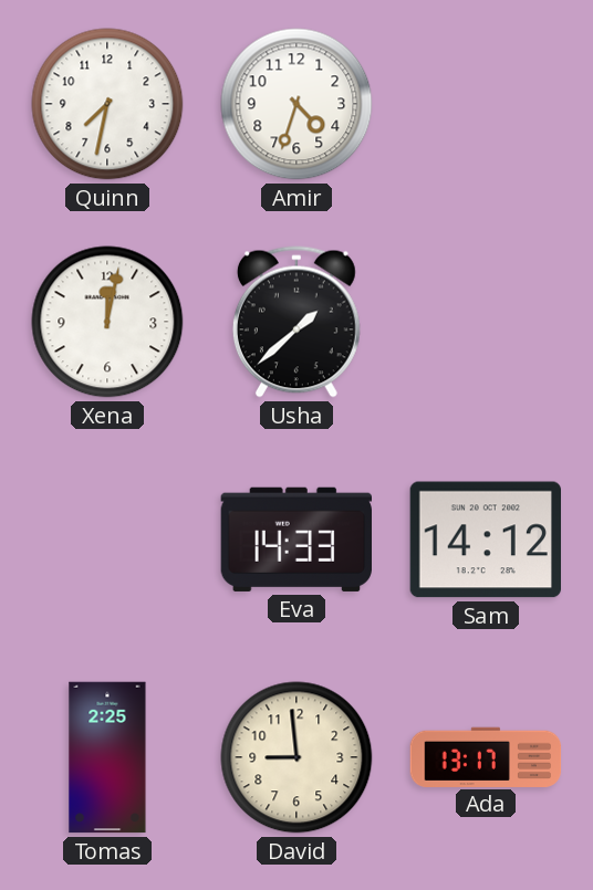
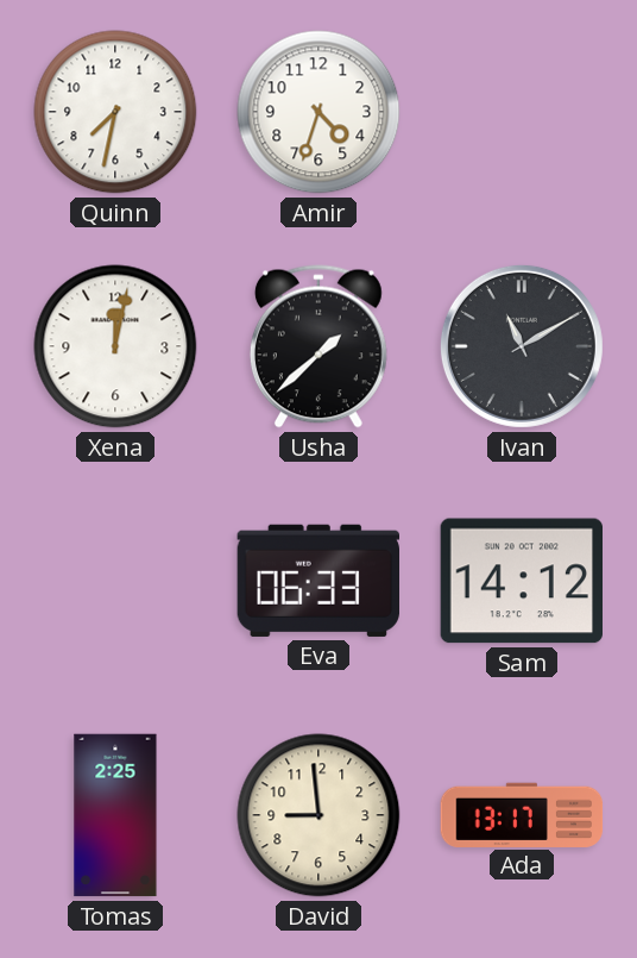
Ivan: none -> 11:10 (522, 346)
Eva: 14:33 -> 06:33 (317, 581)
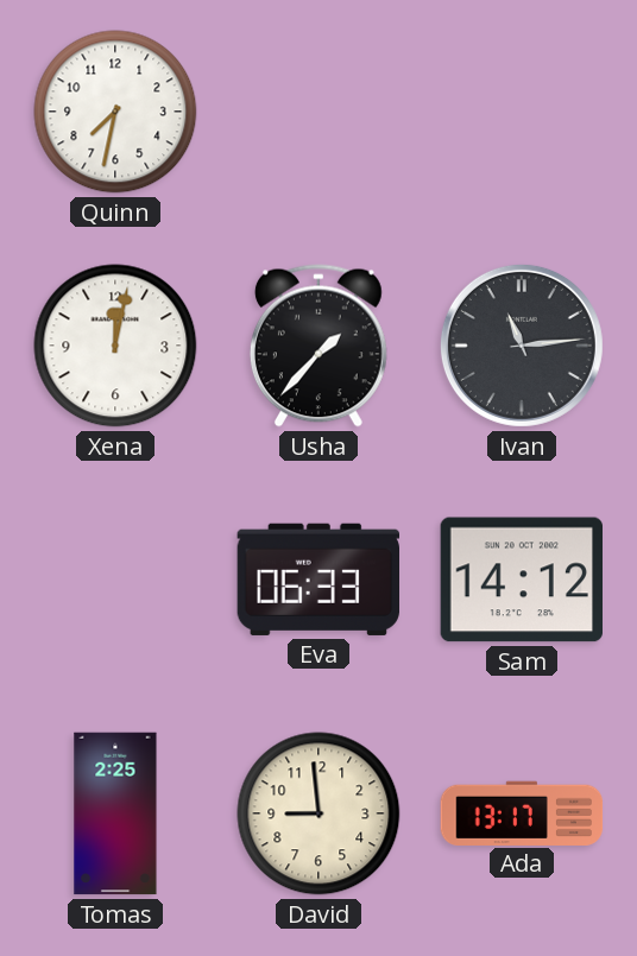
Amir: 4:33 -> none (318, 112)
Usha: 1:38 -> 1:37 (318, 346)
Ivan: 11:10 -> 11:14 (522, 346)
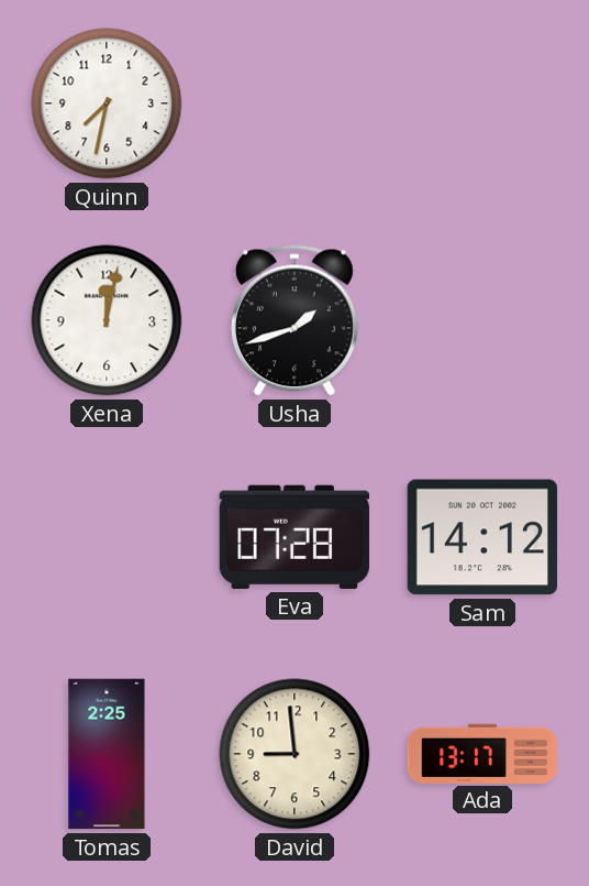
Usha: 1:37 -> 1:42 (294, 320)
Ivan: 11:14 -> none (522, 346)
Eva: 06:33 -> 07:28 (293, 537)
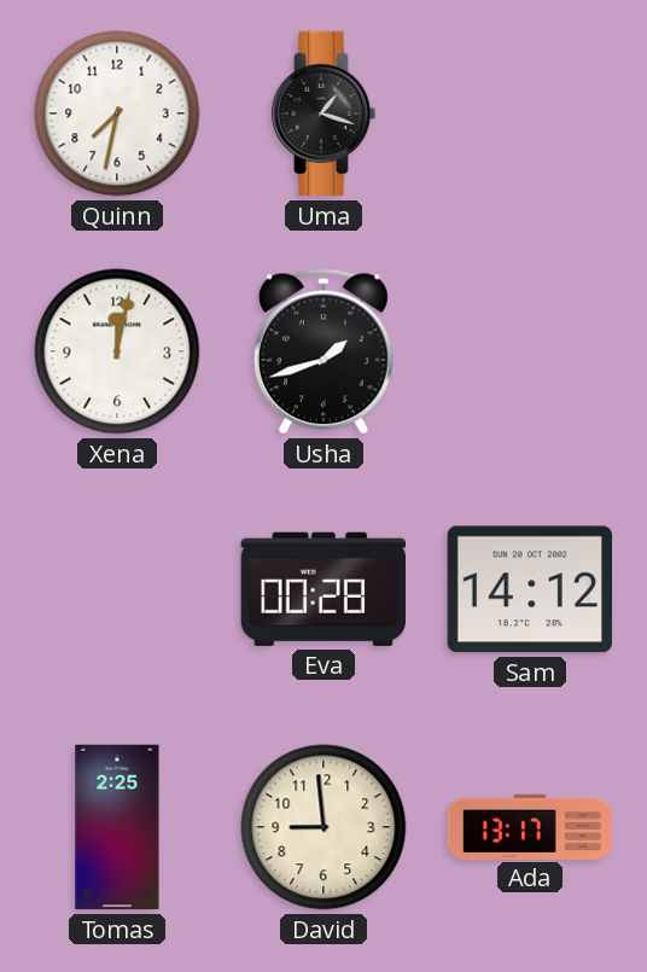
Uma: none -> 1:18 (323, 114)
Eva: 07:28 -> 00:28 (322, 589)
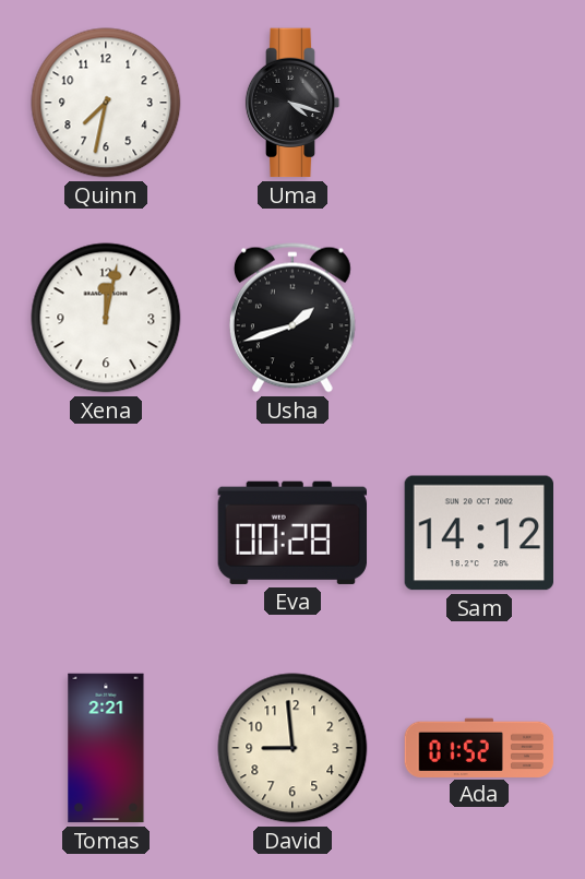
Uma: 1:18 -> 4:18 (292, 103)
Tomas: 2:25 -> 2:21 (106, 748)
Ada: 13:17 -> 01:52 (479, 747)
